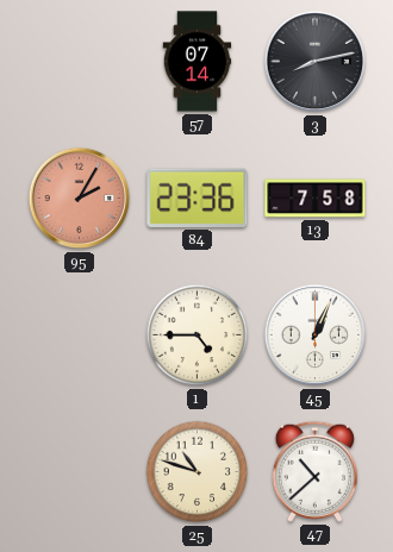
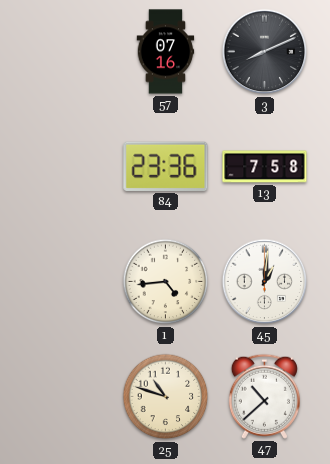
57: 07:14 -> 07:16 (166, 52)
3: 8:13 -> 8:11 (265, 52)
95: 2:05 -> none (80, 199)
1: 4:45 -> 4:44 (166, 282)
45: 1:04 -> 1:01 (265, 282)
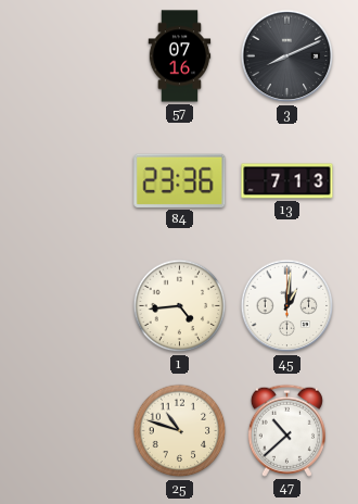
13: 7:58 -> 7:13 (287, 181)
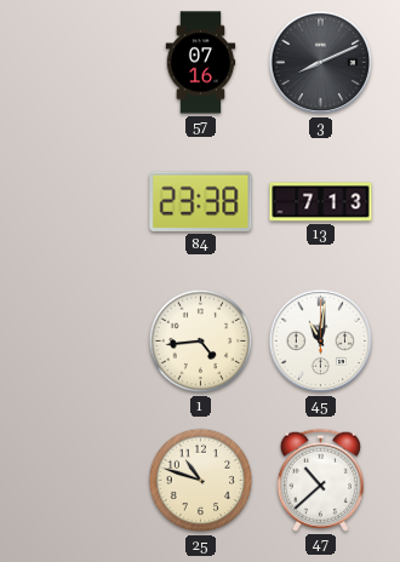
84: 23:36 -> 23:38 (201, 201)
45: 1:01 -> 11:01 (321, 342)
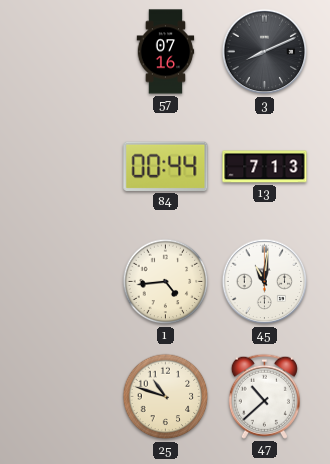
84: 23:38 -> 00:44 (166, 166)
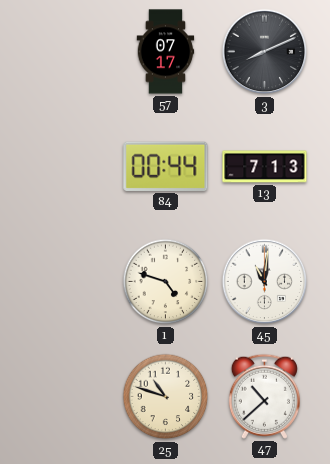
57: 07:16 -> 07:17 (166, 52)
1: 4:44 -> 4:48 (166, 282)
